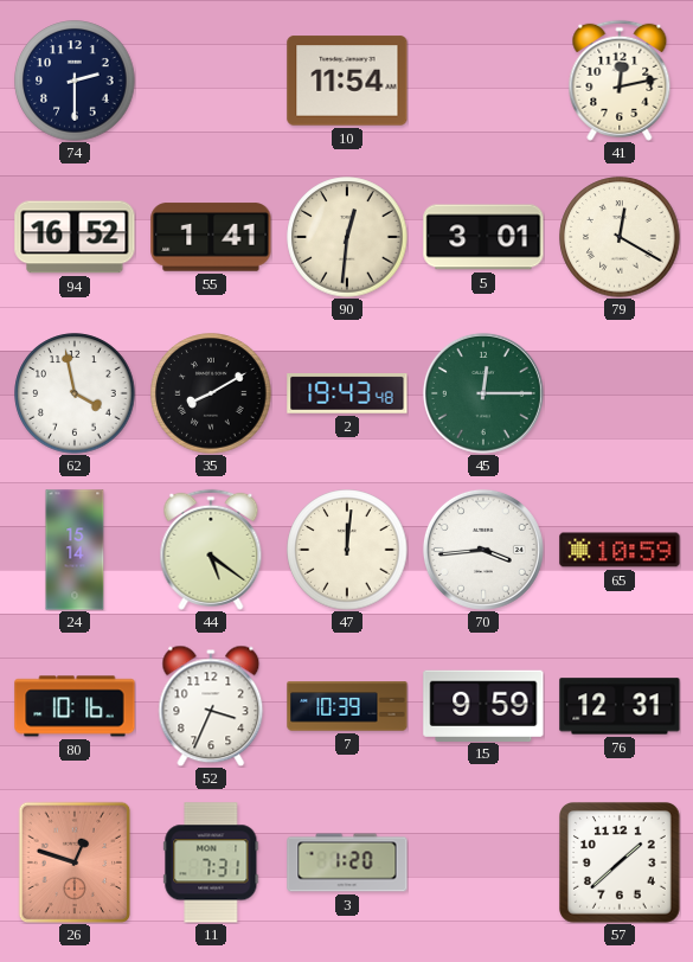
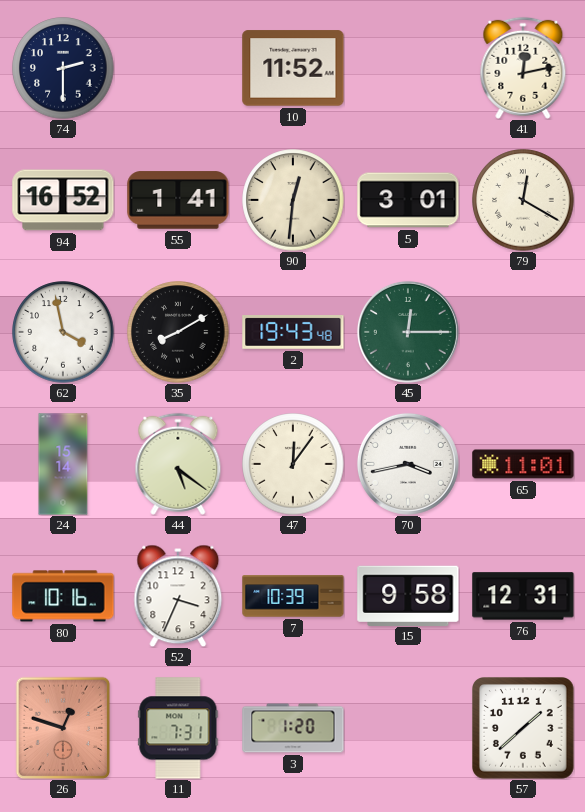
10: 11:54 -> 11:52 (293, 68)
47: 12:01 -> 12:06 (293, 464)
70: 3:44 -> 3:43 (408, 464)
65: 10:59 -> 11:01 (523, 464)
15: 9:59 -> 9:58 (408, 595)
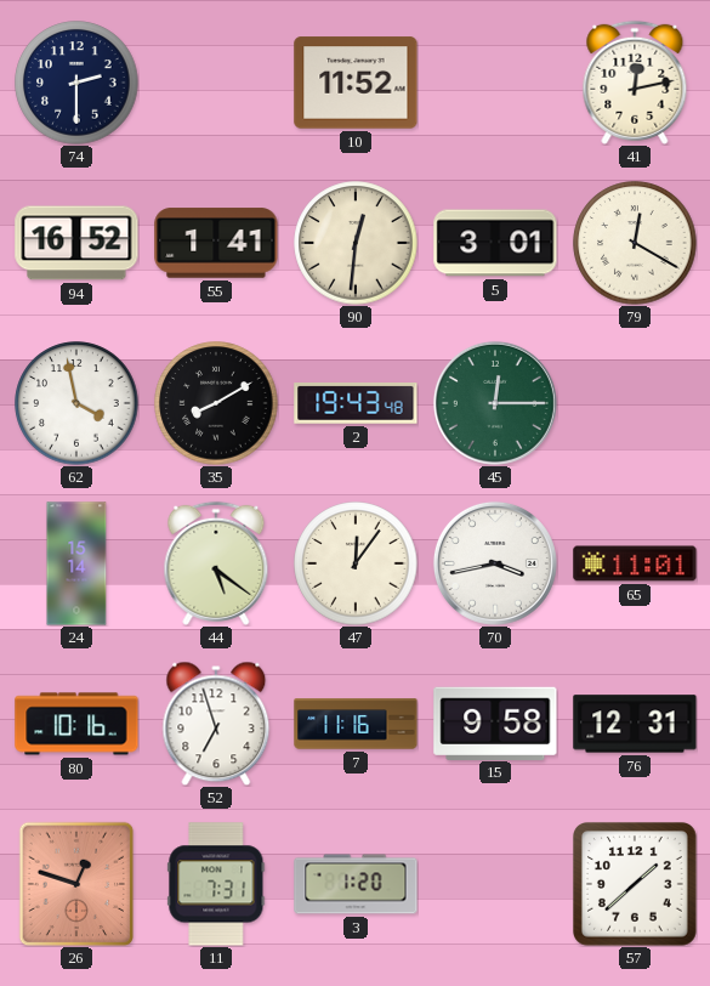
52: 3:34 -> 6:57 (216, 724)
7: 10:39 -> 11:16 (356, 724)
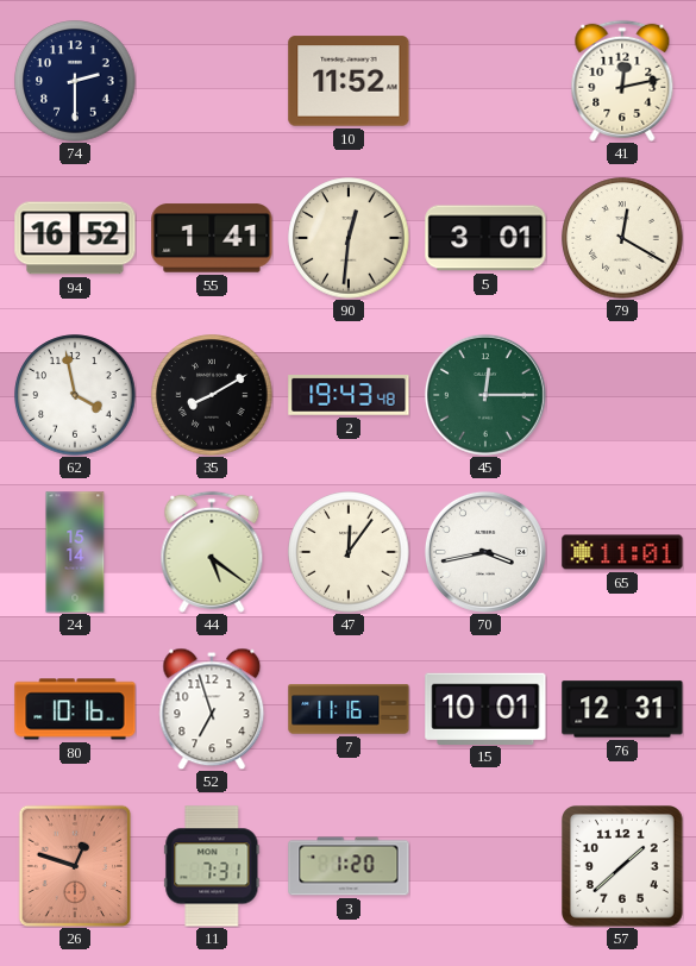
15: 9:58 -> 10:01 (485, 708)
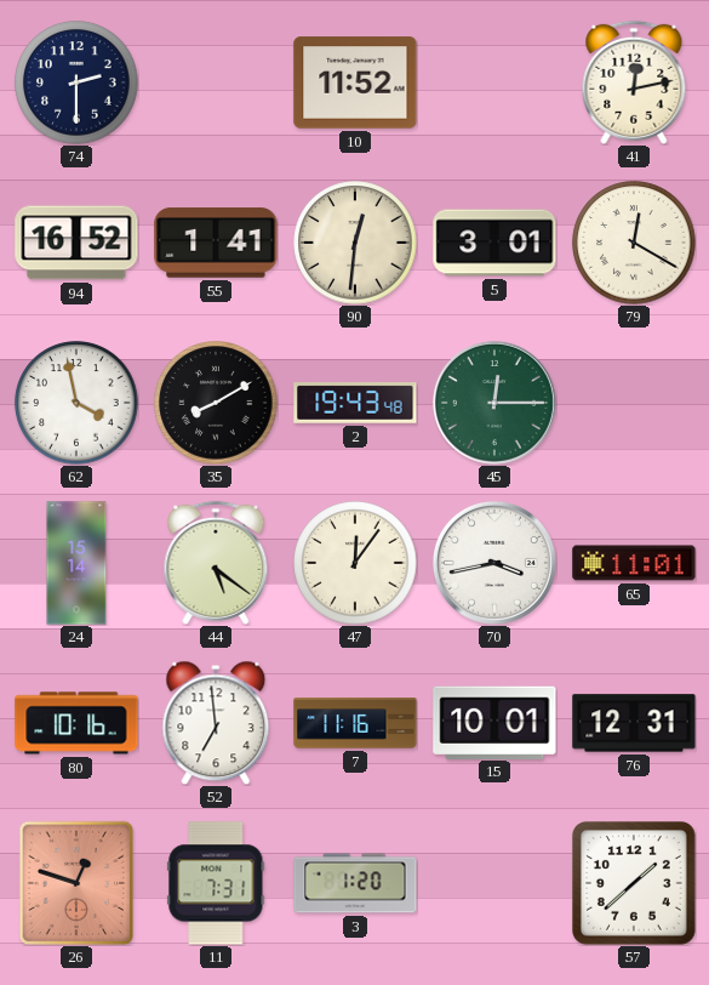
52: 6:57 -> 6:59 (216, 723)
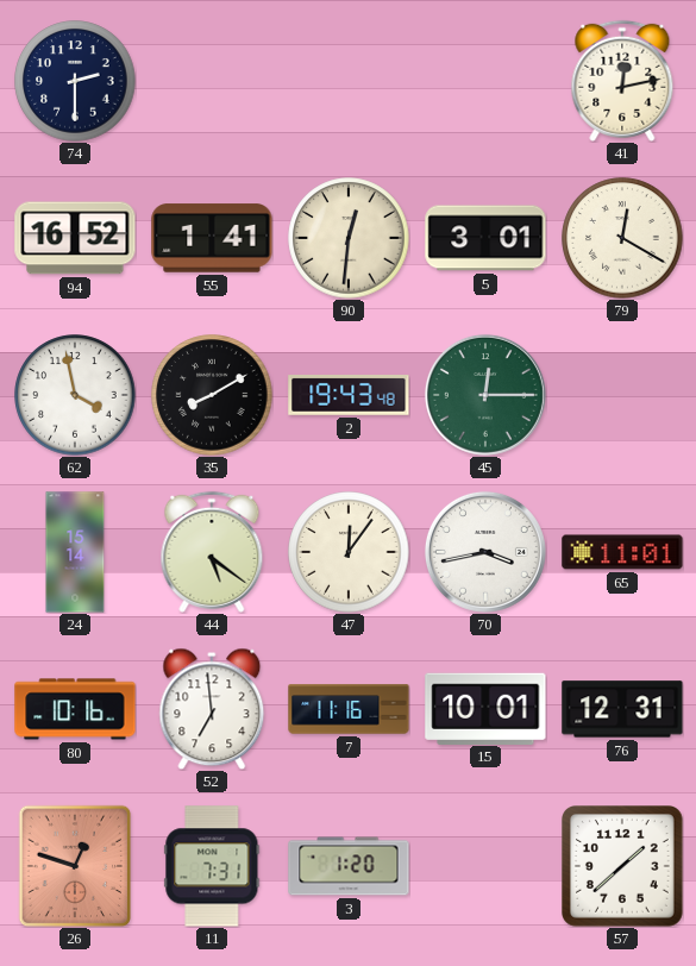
10: 11:52 -> none (355, 82)
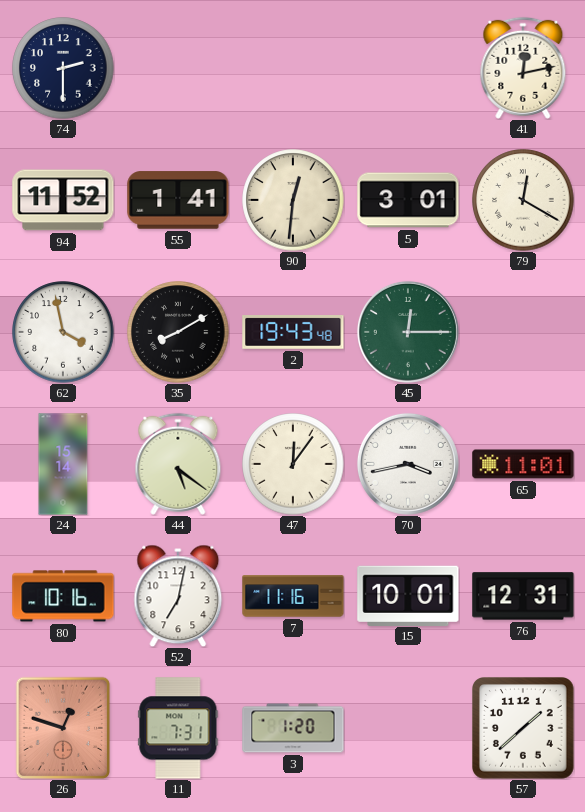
94: 16:52 -> 11:52 (63, 200)
52: 6:59 -> 7:02 (178, 596)
